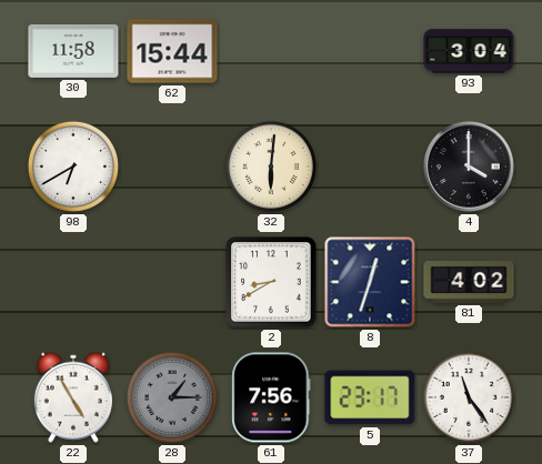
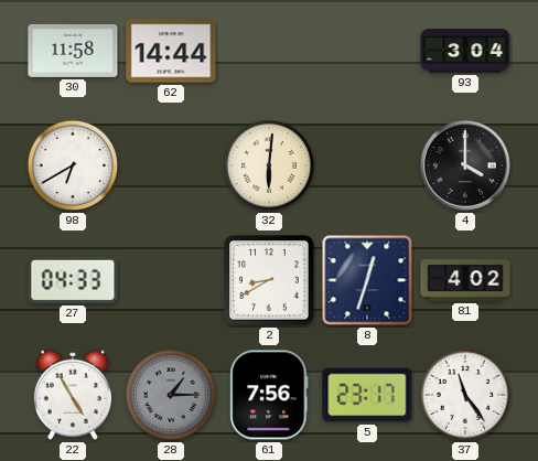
62: 15:44 -> 14:44 (171, 51)
27: none -> 04:33 (73, 280)
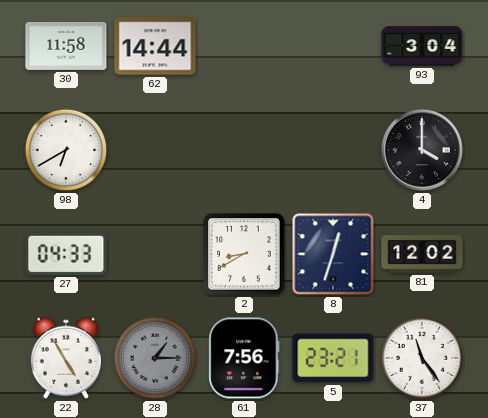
32: 6:01 -> none (269, 165)
81: 4:02 -> 12:02 (422, 255)
5: 23:17 -> 23:21 (333, 358)
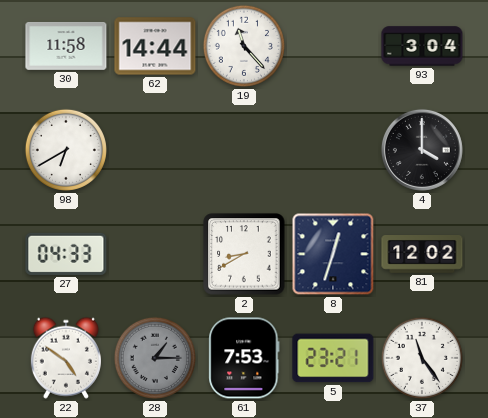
19: none -> 11:23 (244, 46)
22: 4:55 -> 4:51 (66, 358)
61: 7:56 -> 7:53 (244, 358)
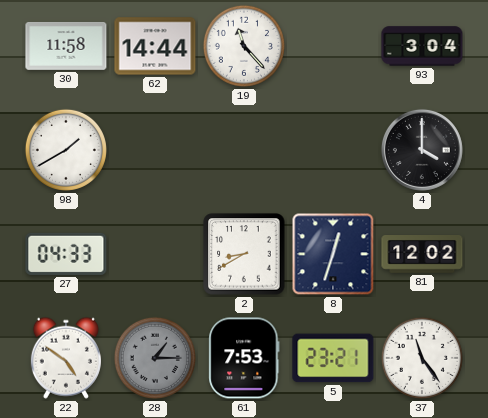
98: 6:40 -> 1:40 (66, 150)
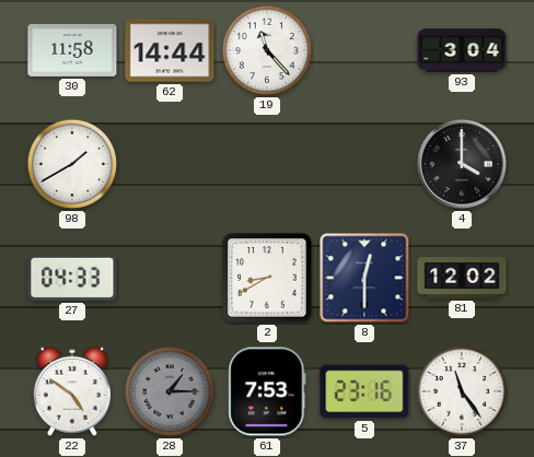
8: 12:33 -> 12:30 (364, 278)
5: 23:21 -> 23:16 (364, 391)
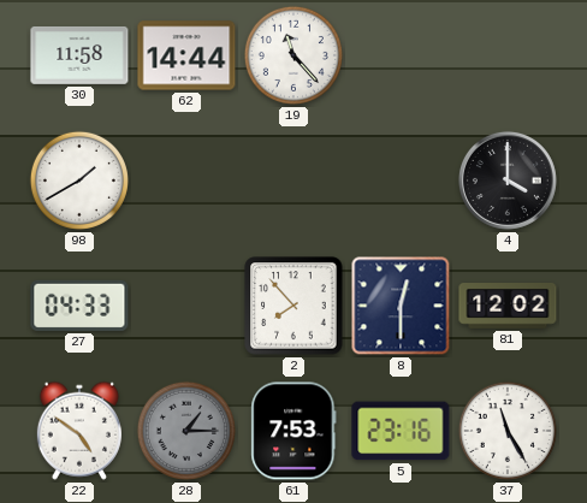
93: 3:04 -> none (462, 50)
2: 8:40 -> 7:53 (293, 306)
37: 11:24 -> 11:25 (508, 431)
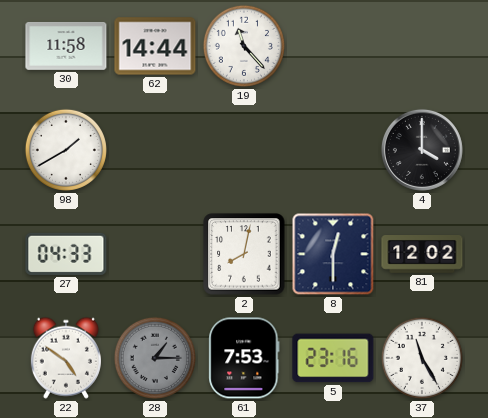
2: 7:53 -> 8:02 (244, 254)
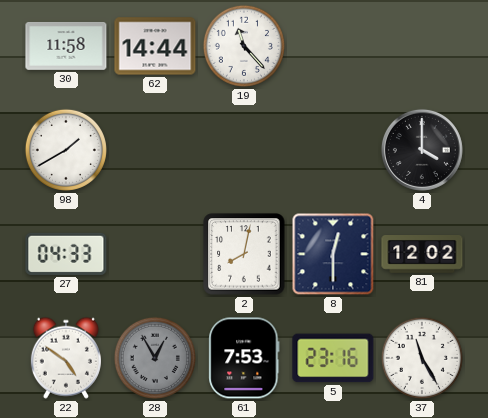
28: 1:15 -> 12:55 (155, 358)
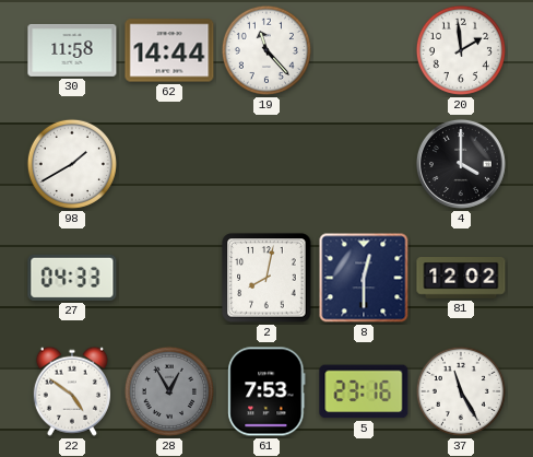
20: none -> 1:59 (461, 50)
